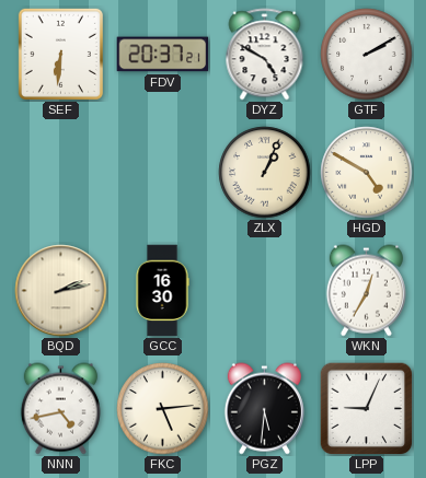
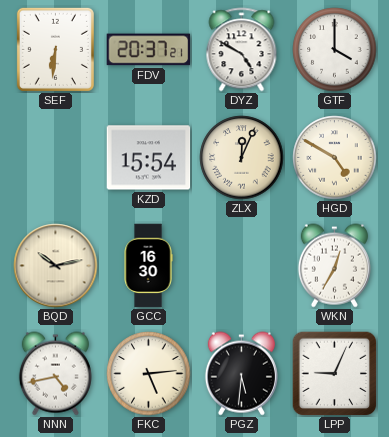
GTF: 2:10 -> 4:00 (335, 50)
KZD: none -> 15:54 (149, 158)
ZLX: 1:04 -> 12:04 (242, 158)
BQD: 2:13 -> 10:13 (56, 266)
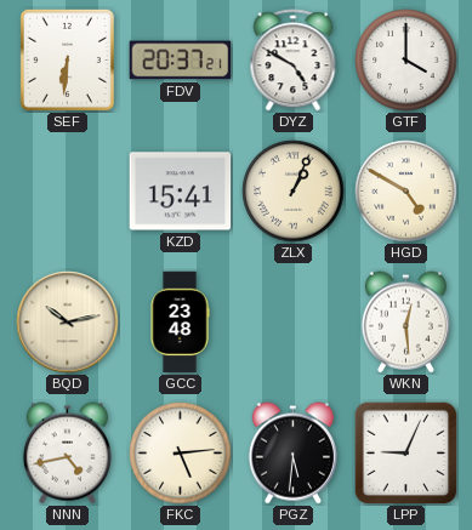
KZD: 15:54 -> 15:41 (181, 192)
ZLX: 12:04 -> 1:04 (294, 192)
GCC: 16:30 -> 23:48 (180, 323)
WKN: 12:35 -> 12:29 (405, 323)
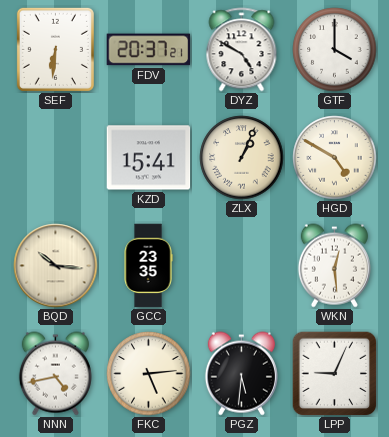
BQD: 10:13 -> 10:16 (56, 266)
GCC: 23:48 -> 23:35 (148, 266)
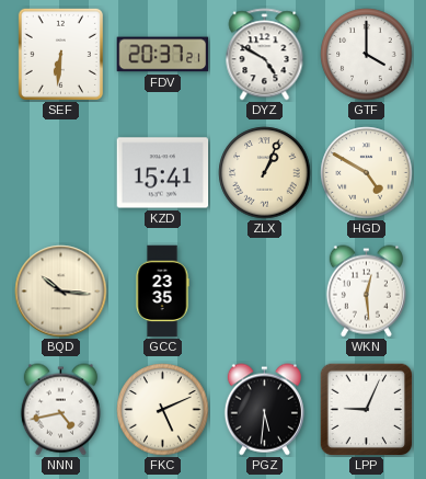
FKC: 5:14 -> 5:11 (163, 410)
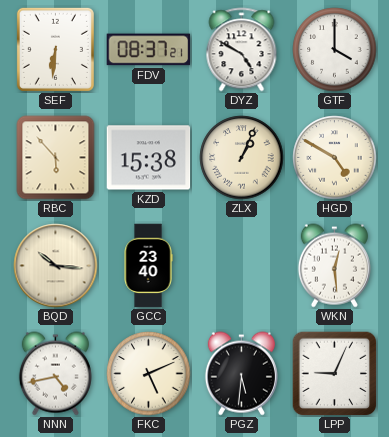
FDV: 20:37 -> 08:37 (149, 50)
RBC: none -> 5:53 (56, 158)
KZD: 15:41 -> 15:38 (149, 158)
GCC: 23:35 -> 23:40 (148, 266)
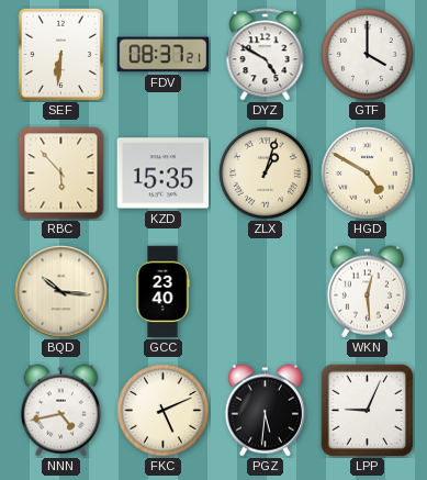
KZD: 15:38 -> 15:35 (164, 174)
ZLX: 1:04 -> 1:03 (266, 174)
